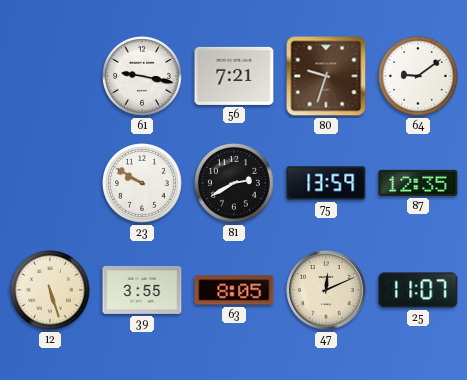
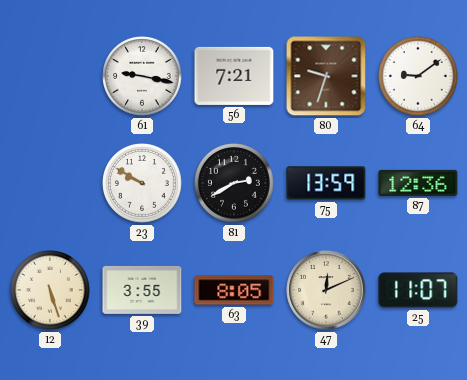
87: 12:35 -> 12:36 (418, 183)
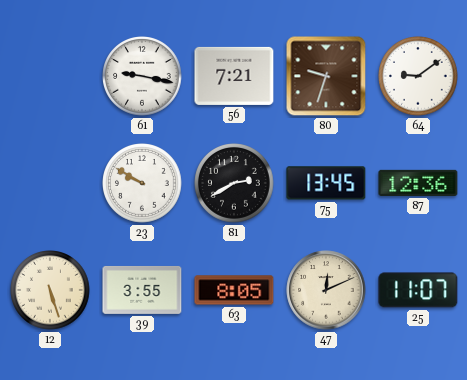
75: 13:59 -> 13:45 (326, 183)
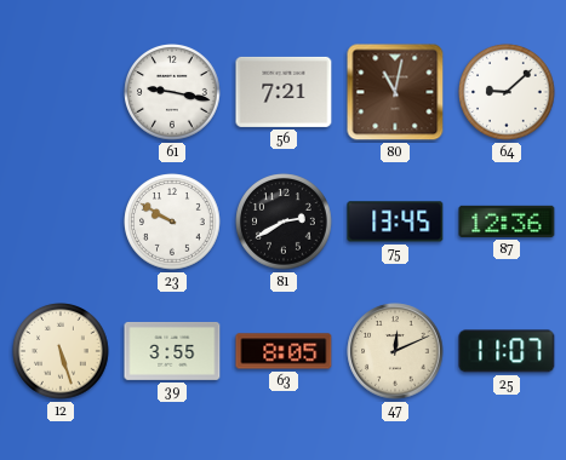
80: 9:33 -> 11:02 (395, 92)
64: 9:09 -> 9:08 (507, 92)
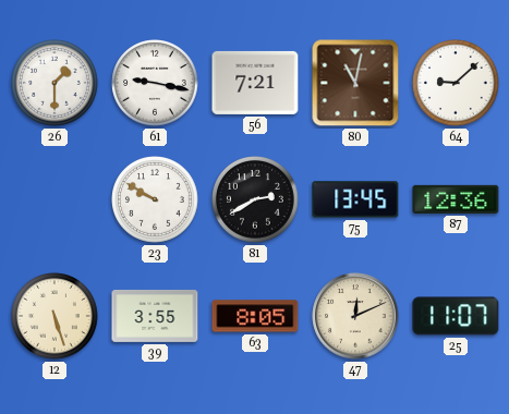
26: none -> 1:30 (54, 83)
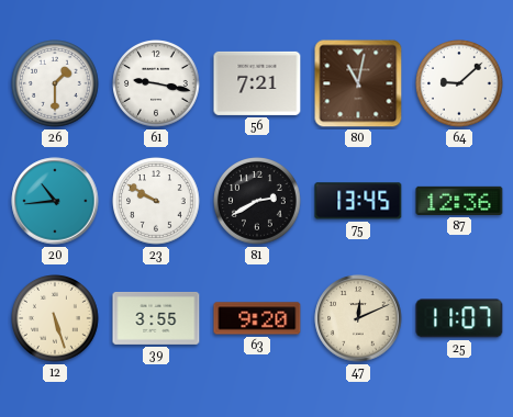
20: none -> 10:44 (55, 201)
63: 8:05 -> 9:20 (257, 318)
